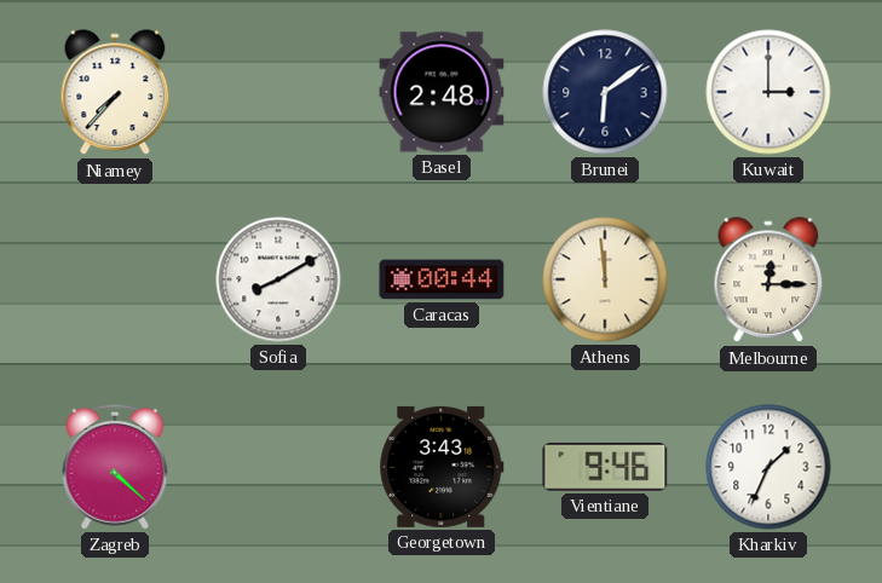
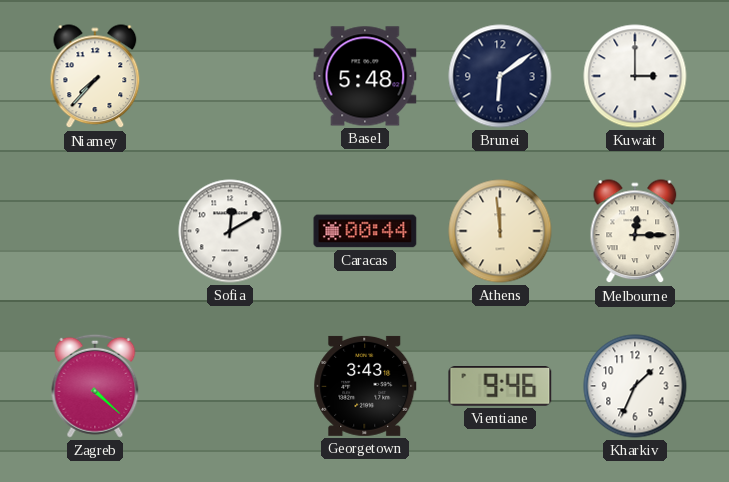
Basel: 2:48 -> 5:48 (365, 76)
Sofia: 8:10 -> 12:10 (230, 231)
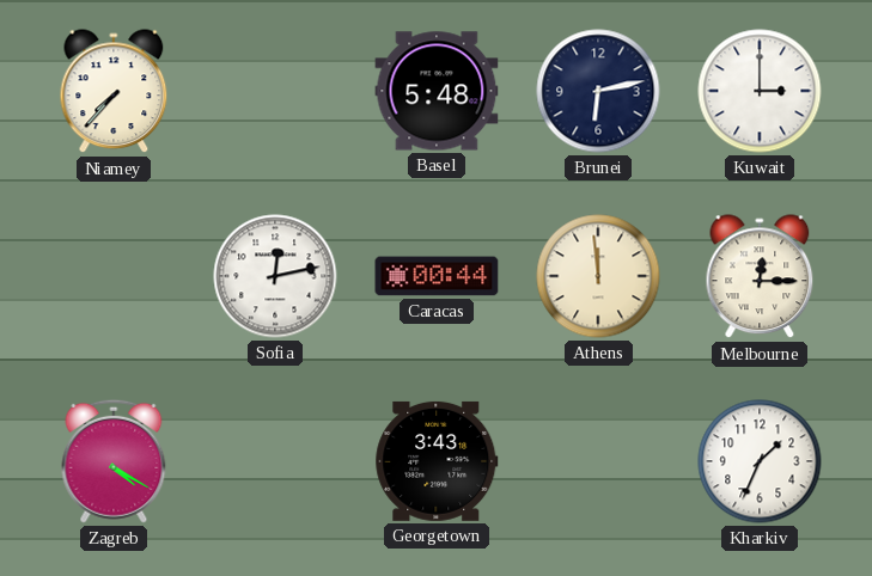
Brunei: 6:09 -> 6:13 (598, 91)
Sofia: 12:10 -> 12:13 (275, 276)
Zagreb: 4:22 -> 4:20 (114, 461)
Vientiane: 9:46 -> none (500, 386)
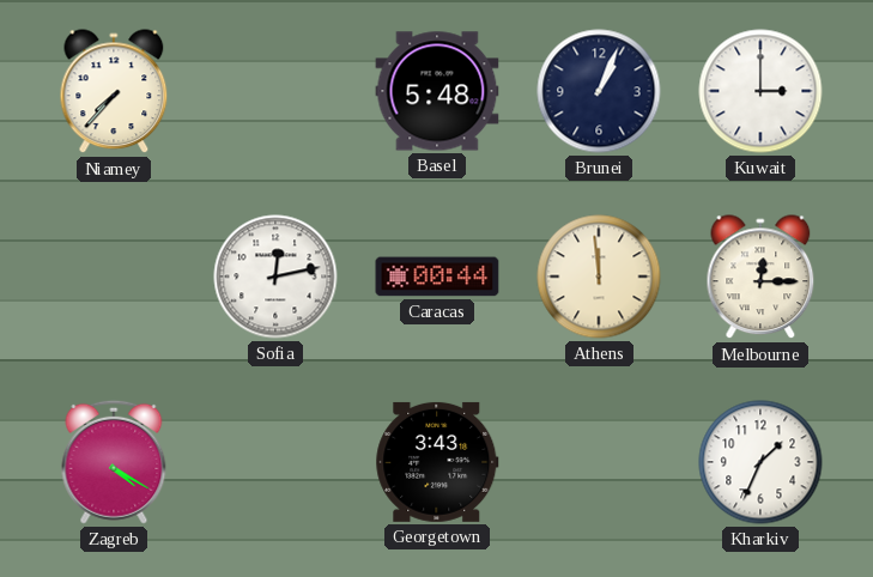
Brunei: 6:13 -> 1:04 (599, 91)
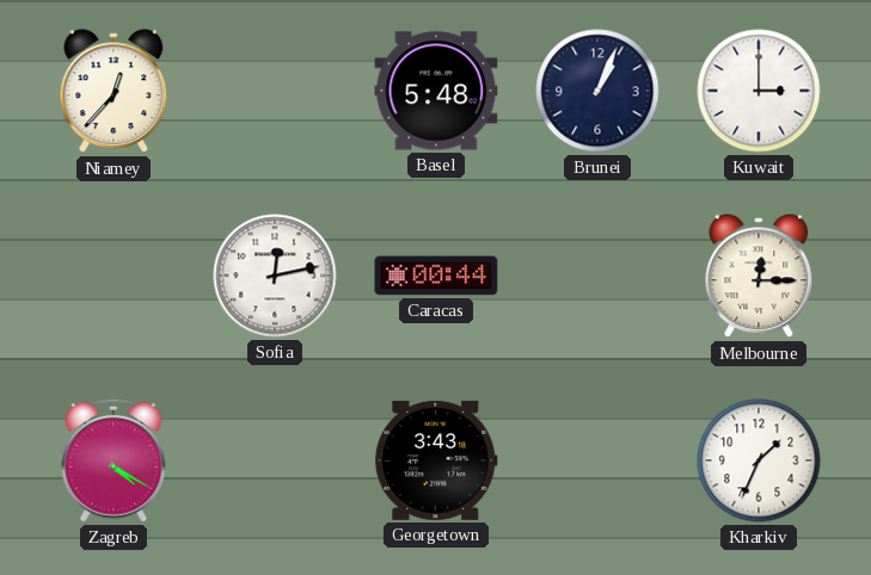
Niamey: 7:37 -> 12:37 (114, 92)
Athens: 11:59 -> none (599, 277)
